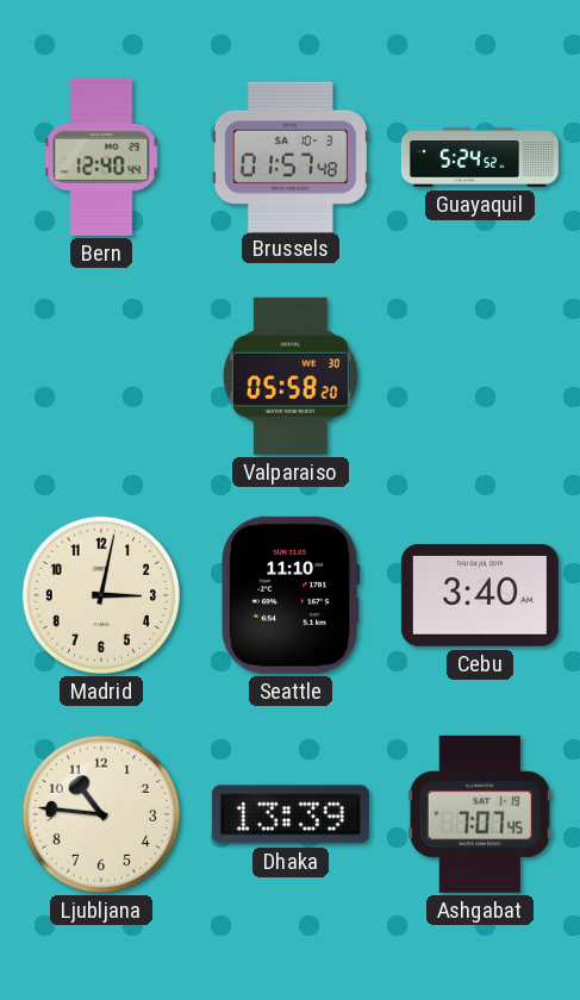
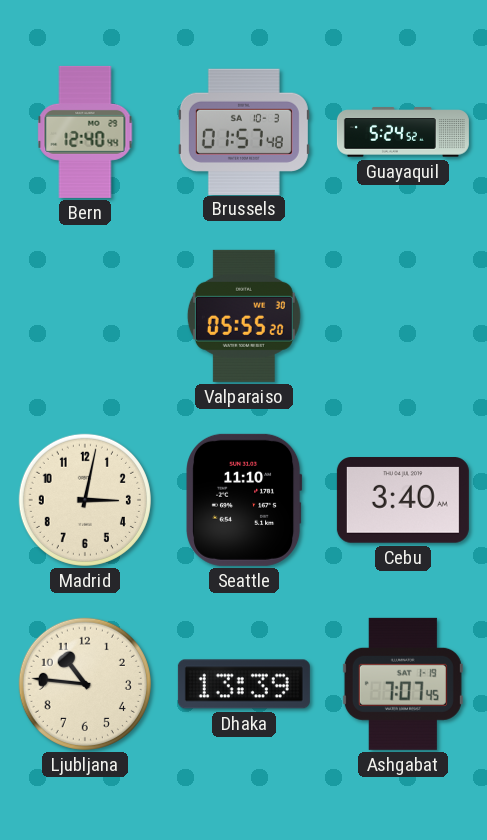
Valparaiso: 05:58 -> 05:55 (244, 316)
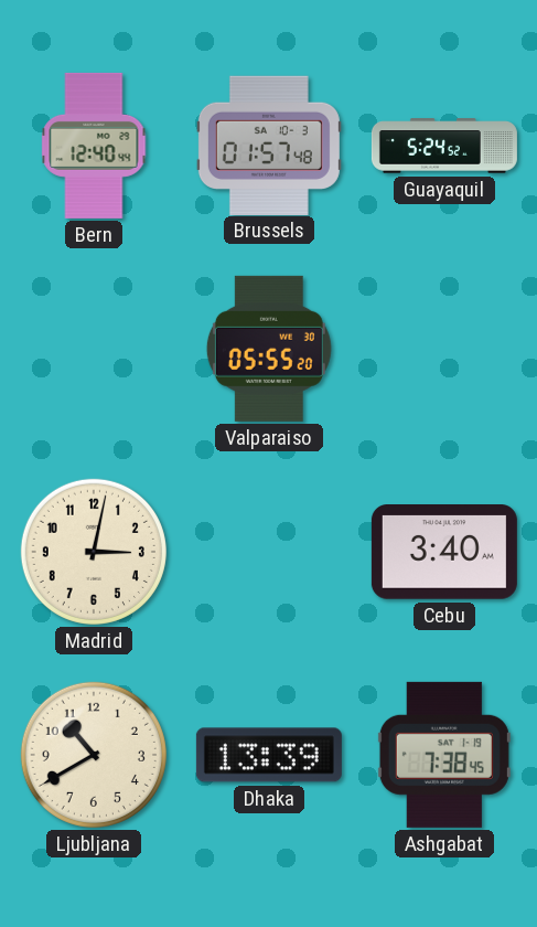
Seattle: 11:10 -> none (244, 500)
Ljubljana: 10:46 -> 10:40 (94, 755)
Ashgabat: 7:07 -> 7:38 (444, 755)
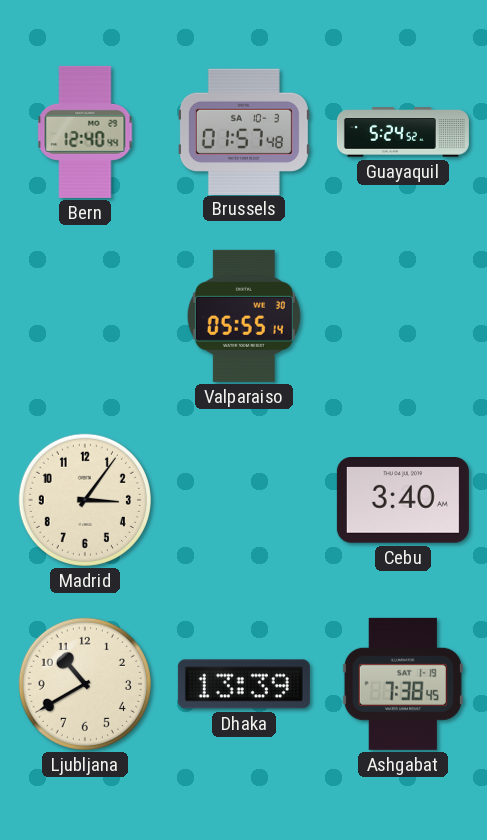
Valparaiso: 05:55:20 -> 05:55:14 (244, 316)
Madrid: 3:02 -> 3:06 (85, 500)
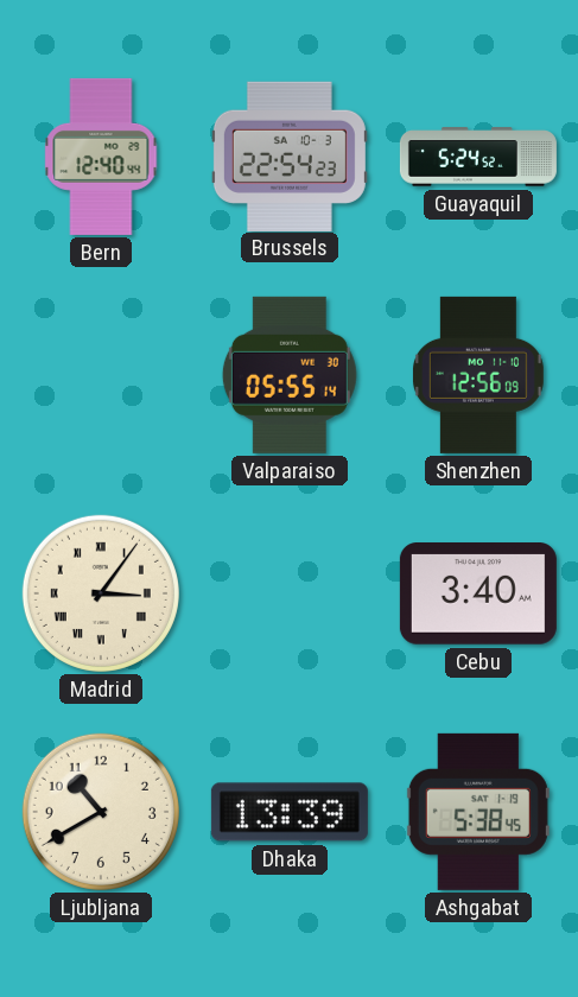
Brussels: 01:57 -> 22:54 (290, 155)
Shenzhen: none -> 12:56 (478, 375)
Madrid numerals: Arabic -> Roman (101, 593)
Ashgabat: 7:38 -> 5:38 (478, 812)
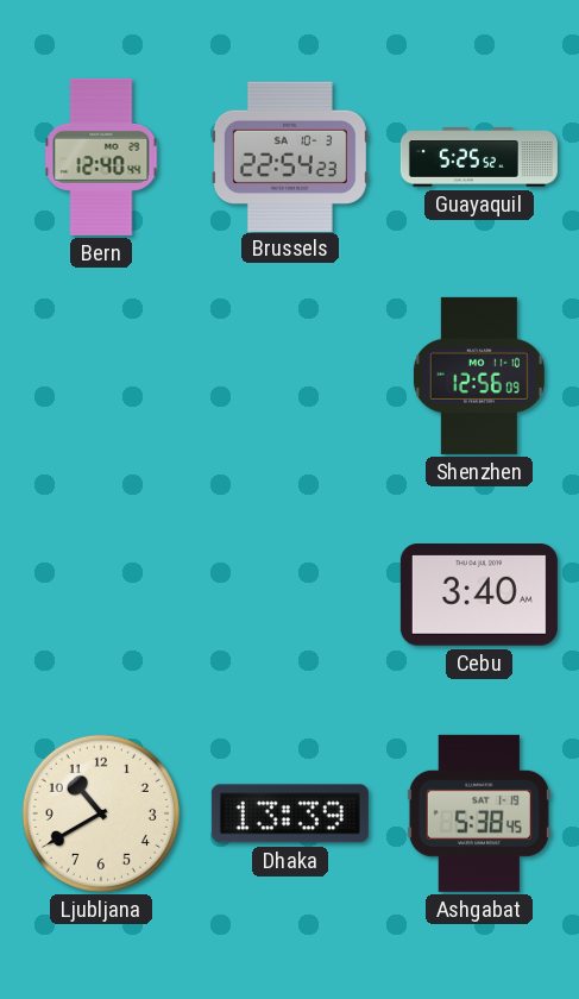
Guayaquil: 5:24 -> 5:25 (479, 157)
Valparaiso: 05:55 -> none (290, 375)
Madrid: 3:06 -> none (101, 593)
